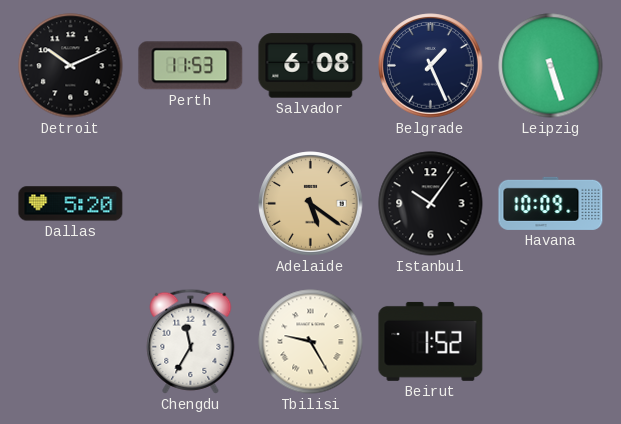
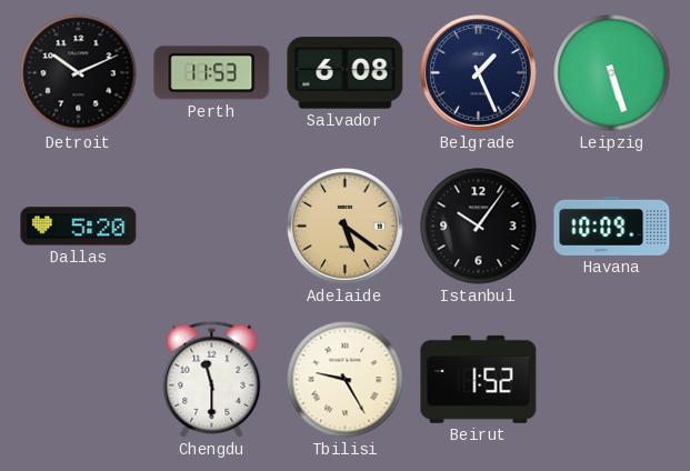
Chengdu: 11:35 -> 11:30 (212, 379)
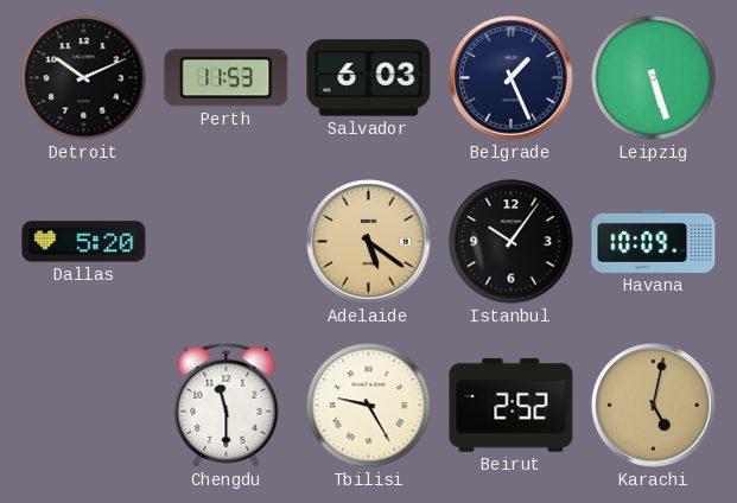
Salvador: 6:08 -> 6:03 (369, 78)
Beirut: 1:52 -> 2:52 (512, 405)
Karachi: none -> 5:02 (654, 406)
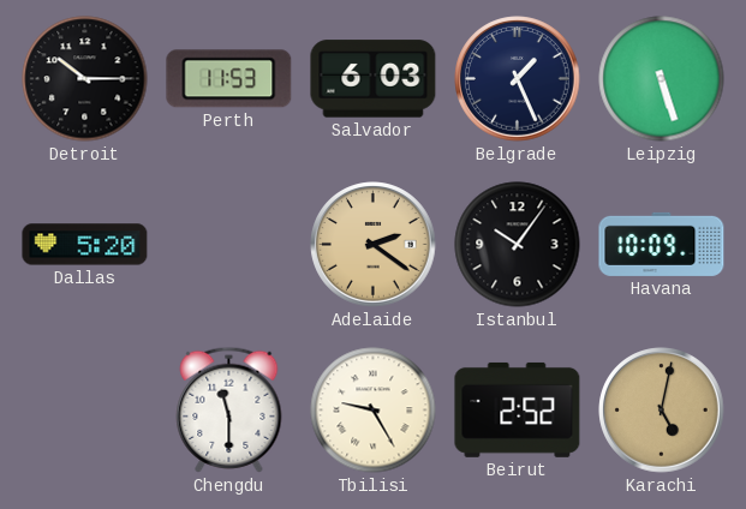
Detroit: 10:11 -> 10:15 (85, 79)
Adelaide: 5:21 -> 2:21 (374, 245)
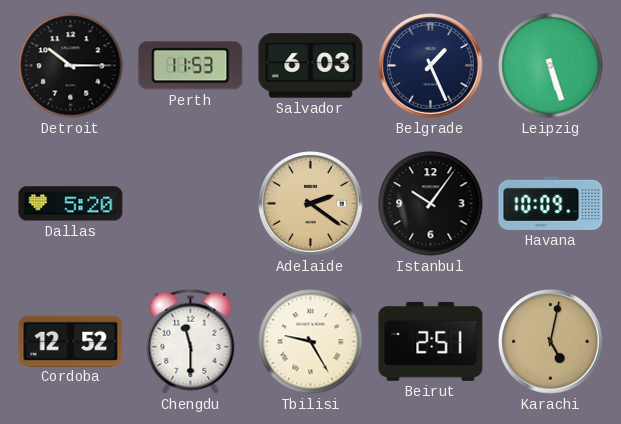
Cordoba: none -> 12:52 (71, 341)
Beirut: 2:52 -> 2:51 (431, 341)
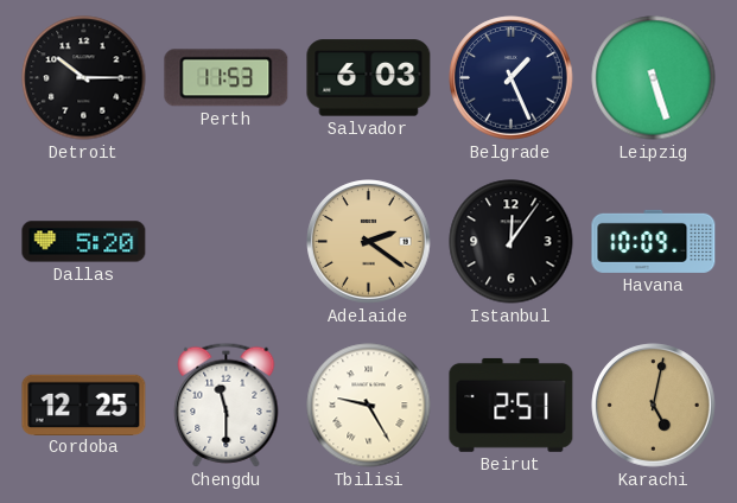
Istanbul: 10:06 -> 12:06 (512, 242)
Cordoba: 12:52 -> 12:25 (84, 405)
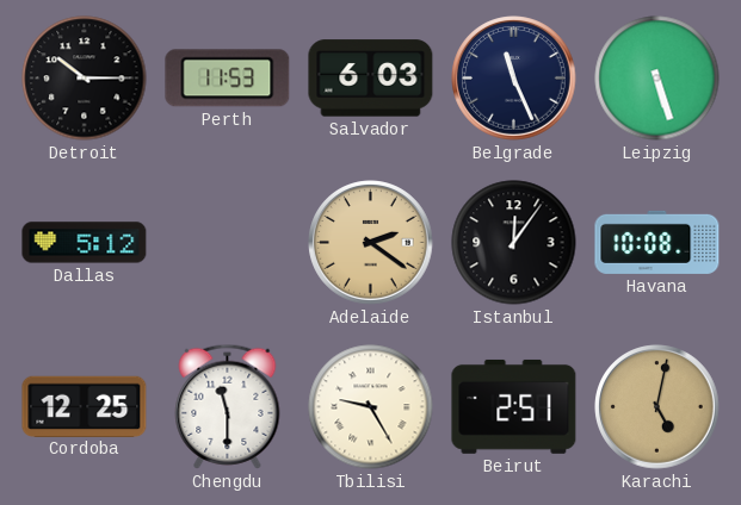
Belgrade: 1:26 -> 11:26 (514, 79)
Dallas: 5:20 -> 5:12 (85, 243)
Havana: 10:09 -> 10:08 (657, 242)
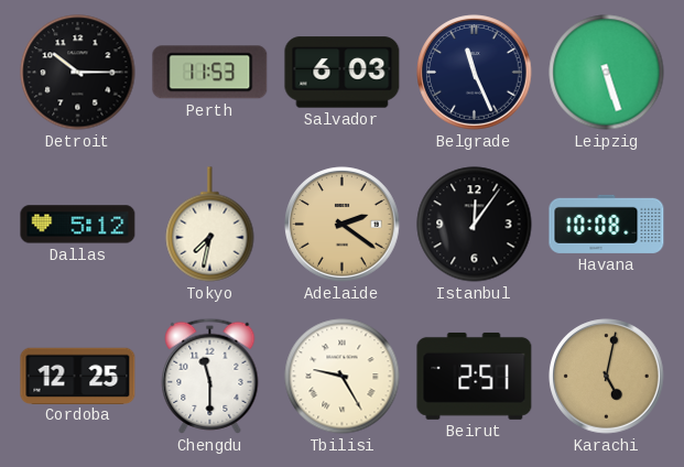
Tokyo: none -> 7:32 (210, 225)
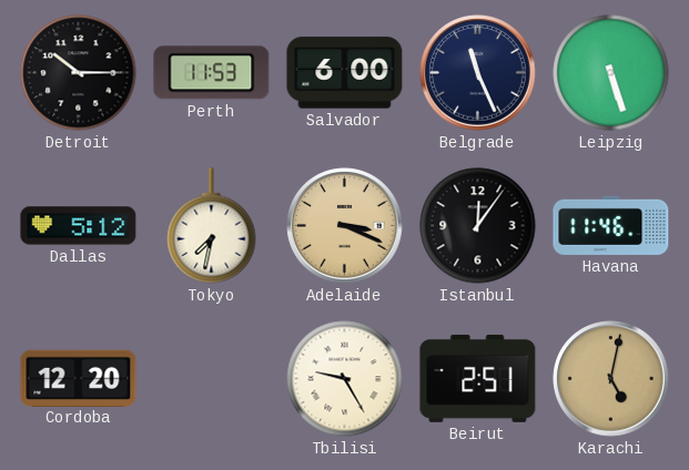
Salvador: 6:03 -> 6:00 (345, 73)
Adelaide: 2:21 -> 3:19 (345, 226)
Havana: 10:08 -> 11:46 (611, 225)
Cordoba: 12:25 -> 12:20 (79, 378)
Chengdu: 11:30 -> none (210, 376)
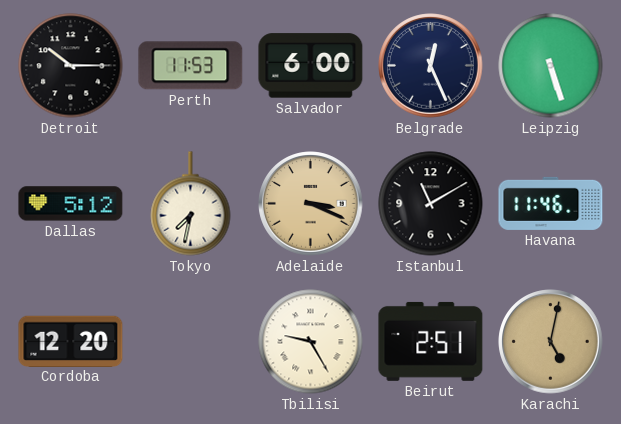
Belgrade: 11:26 -> 12:26 (431, 66)
Istanbul: 12:06 -> 11:10 (431, 204)
